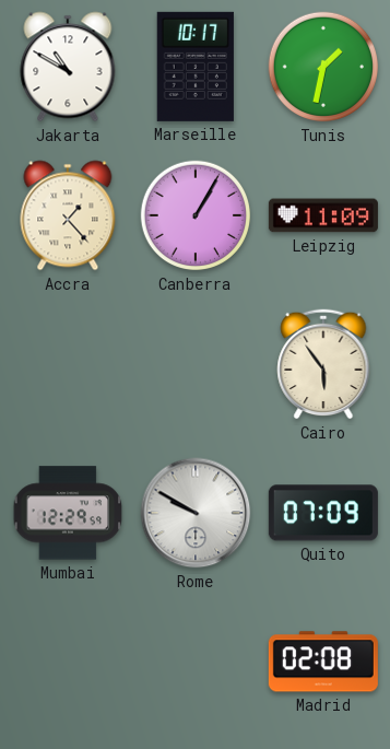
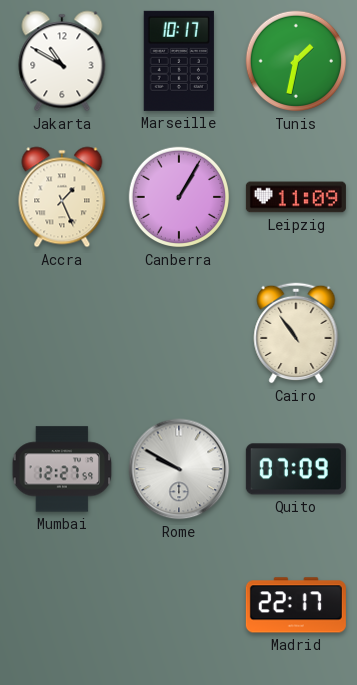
Accra: 1:23 -> 1:26 (62, 197)
Cairo: 5:54 -> 10:54 (296, 333)
Mumbai: 12:29 -> 12:27 (62, 469)
Madrid: 02:08 -> 22:17 (296, 605)
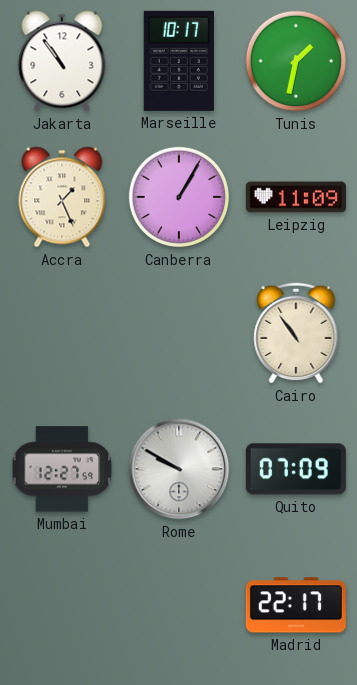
Jakarta: 10:50 -> 10:54 (62, 61)
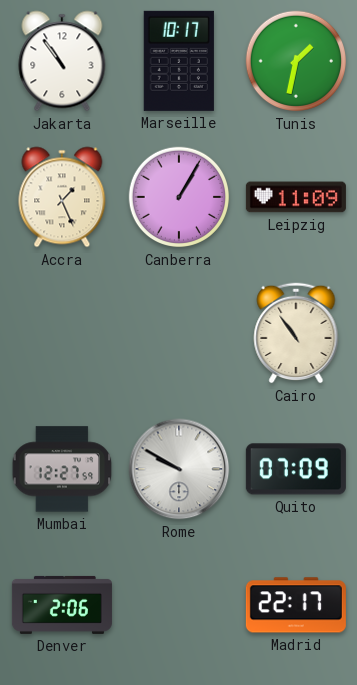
Denver: none -> 2:06 (62, 605)
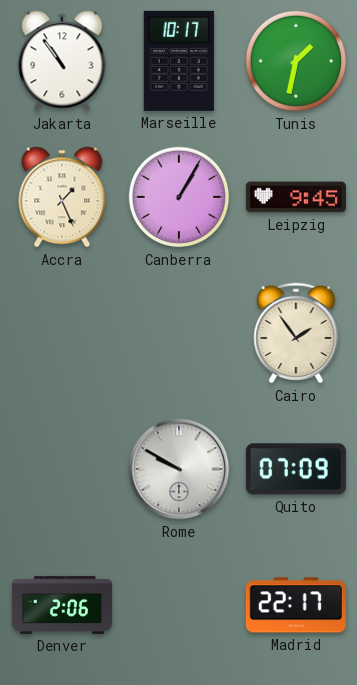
Leipzig: 11:09 -> 9:45 (296, 197)
Cairo: 10:54 -> 1:54 (296, 333)
Mumbai: 12:27 -> none (62, 469)
